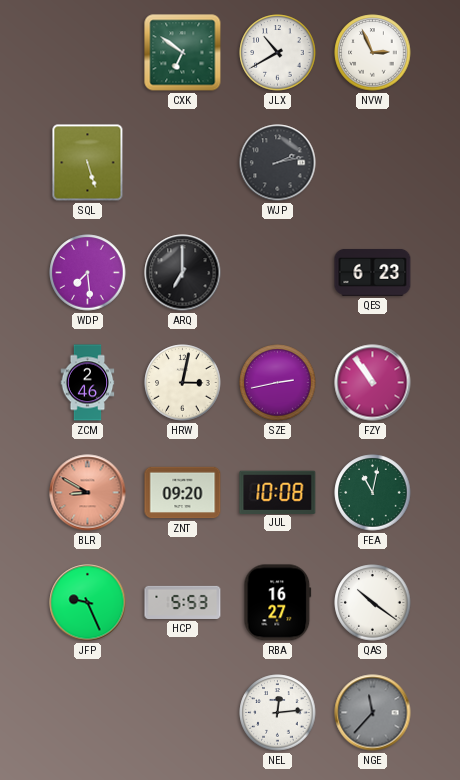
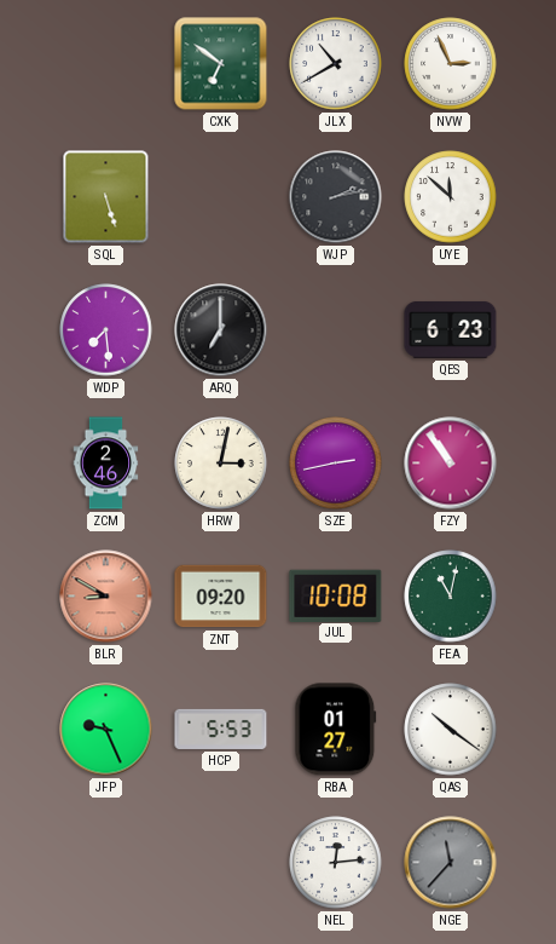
UYE: none -> 11:52 (451, 197)
RBA: 16:27 -> 01:27 (336, 730)
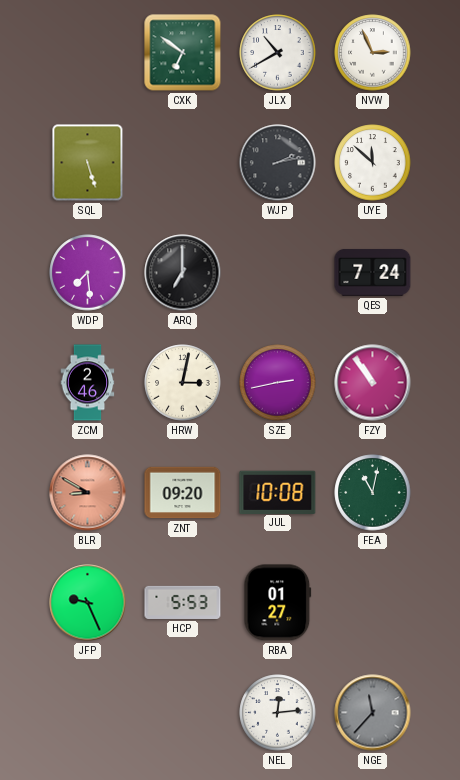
QES: 6:23 -> 7:24 (373, 273)
QAS: 10:21 -> none (451, 730)
